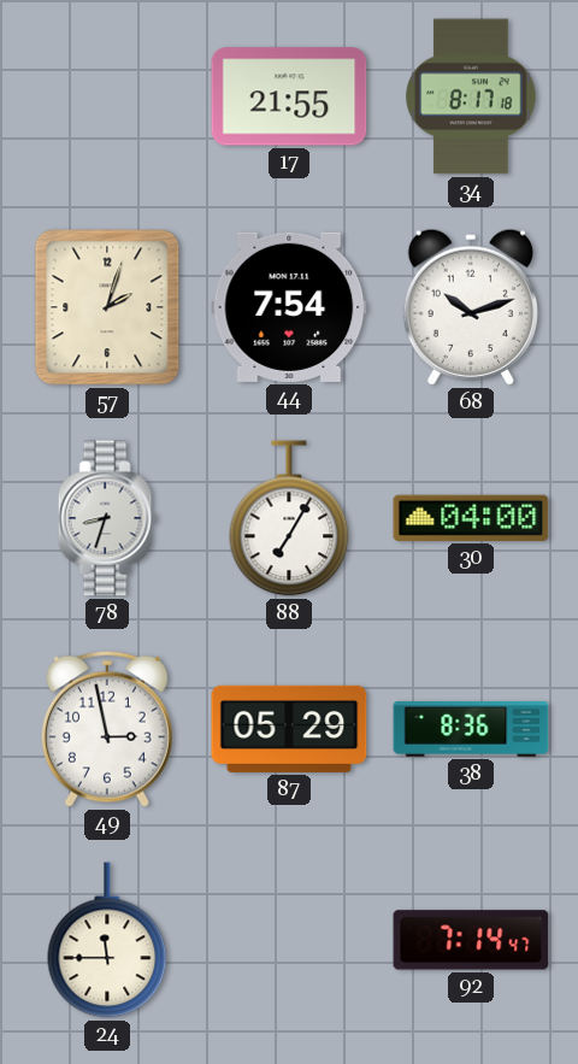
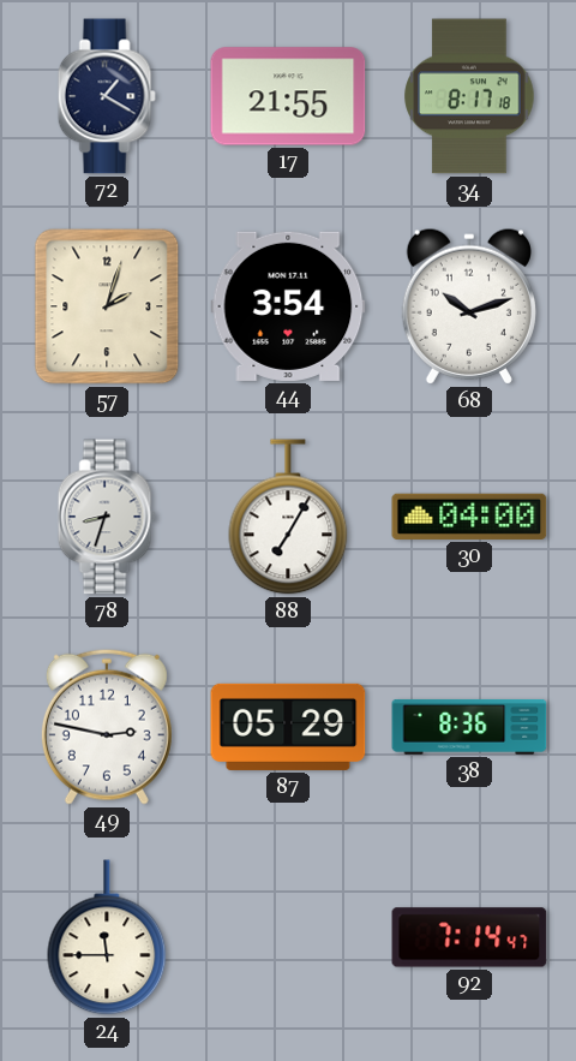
72: none -> 1:20 (107, 96)
44: 7:54 -> 3:54 (288, 306)
49: 2:58 -> 2:47 (107, 727)
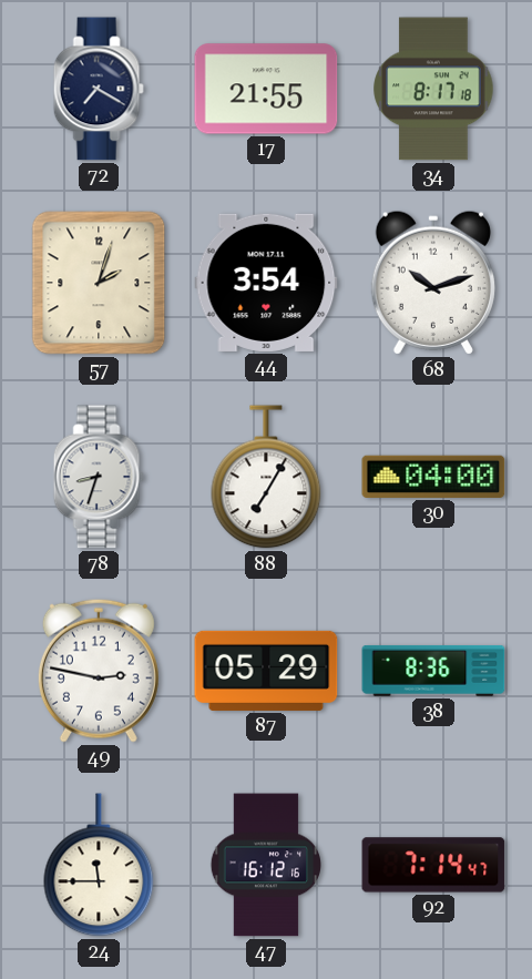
72: 1:20 -> 7:20 (99, 89)
47: none -> 16:12 (265, 865)
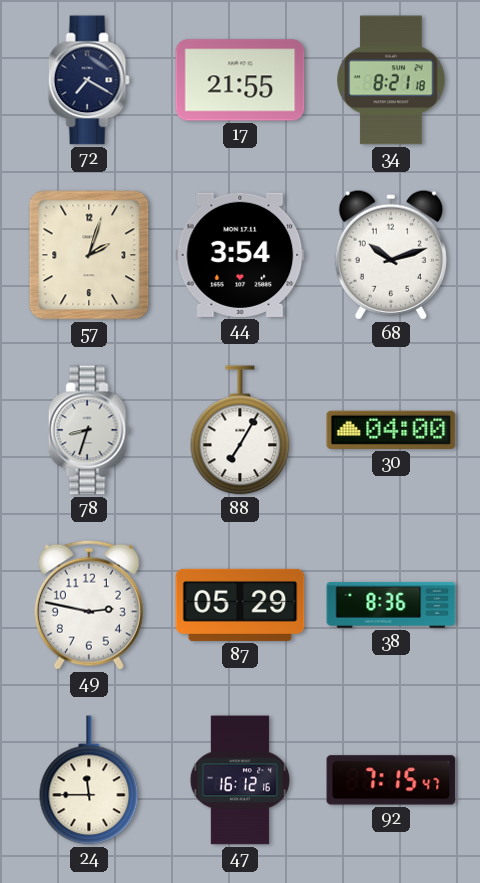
34: 8:17 -> 8:21 (391, 80)
92: 7:14 -> 7:15 (391, 780)
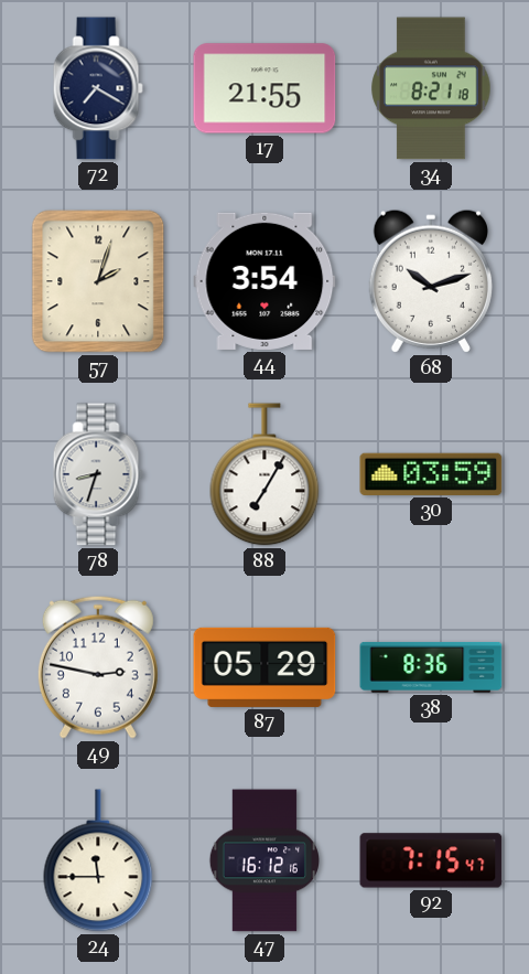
30: 04:00 -> 03:59 (431, 474)
